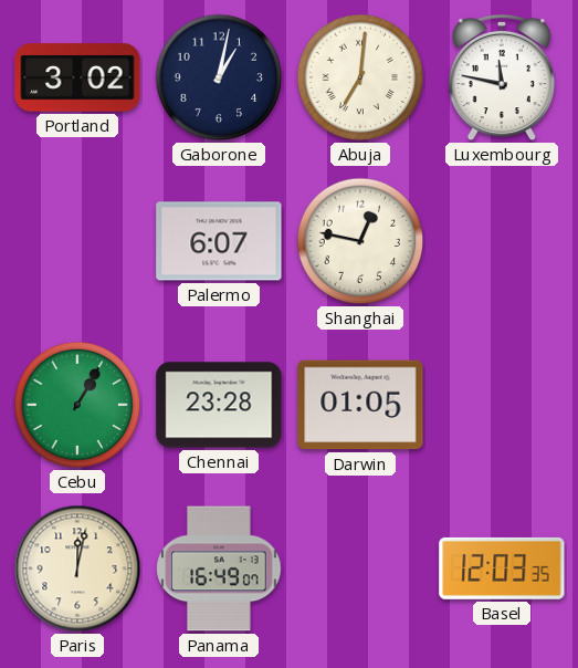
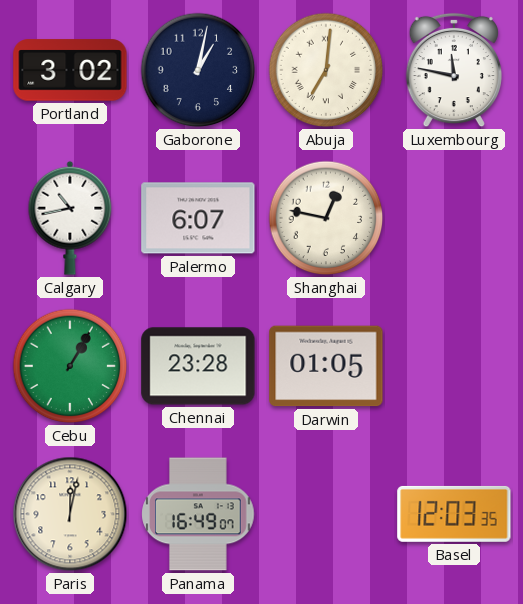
Calgary: none -> 10:43 (70, 218)
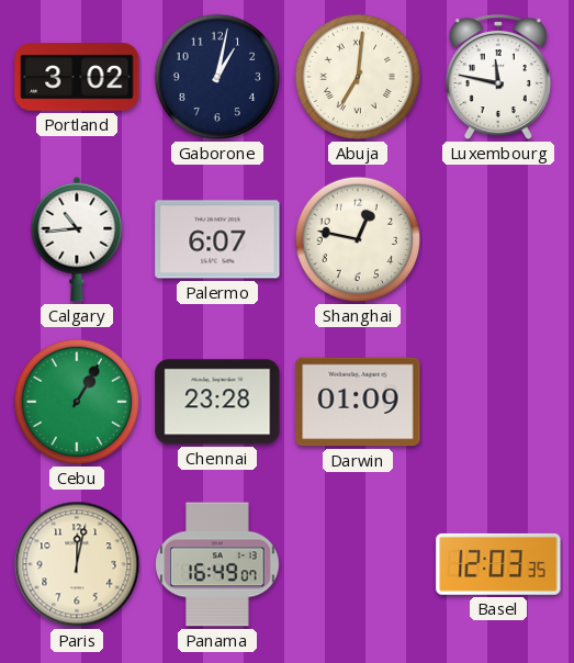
Calgary: 10:43 -> 10:44 (77, 239)
Darwin: 01:05 -> 01:09 (358, 402)
